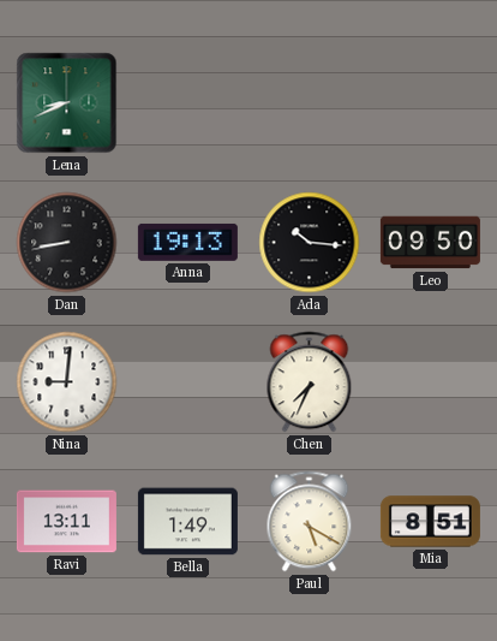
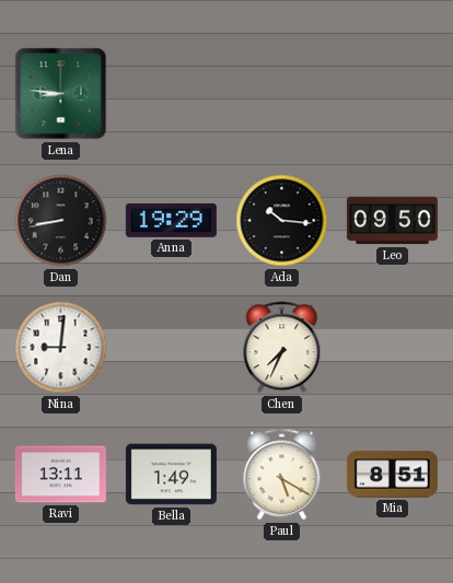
Lena: 8:41 -> 8:46 (61, 94)
Anna: 19:13 -> 19:29 (171, 220)
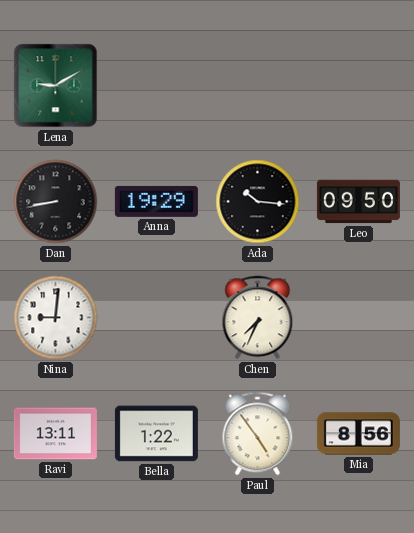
Lena: 8:46 -> 9:10 (56, 86)
Bella: 1:49 -> 1:22 (156, 434)
Paul: 5:20 -> 4:54 (258, 434)
Mia: 8:51 -> 8:56 (358, 434)
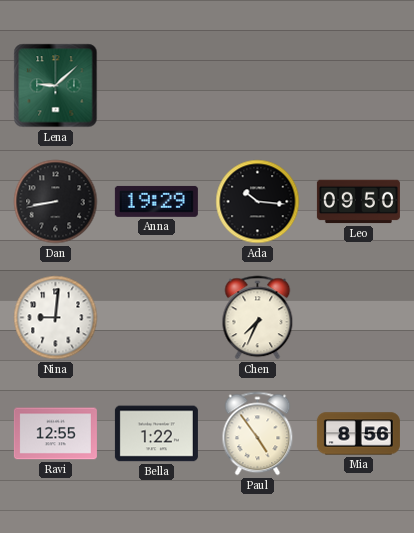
Lena: 9:10 -> 9:08 (56, 86)
Ravi: 13:11 -> 12:55 (55, 434)
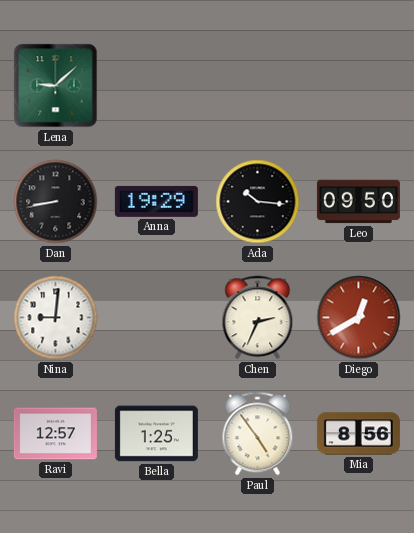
Chen: 7:34 -> 2:34 (258, 318)
Diego: none -> 12:40 (359, 318)
Ravi: 12:55 -> 12:57 (55, 434)
Bella: 1:22 -> 1:25 (156, 434)
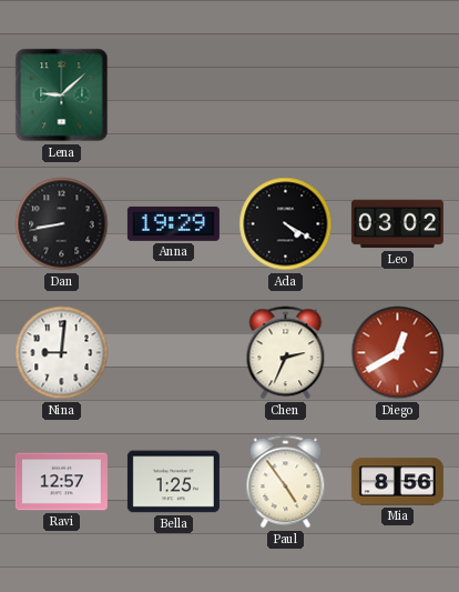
Ada: 10:16 -> 4:20 (286, 224)
Leo: 09:50 -> 03:02 (397, 224)
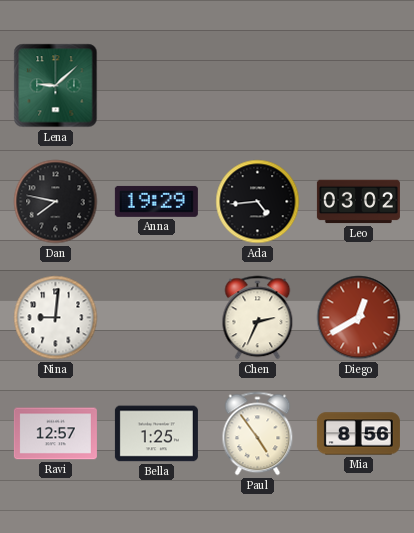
Dan: 8:43 -> 7:47 (56, 202)
Ada: 4:20 -> 4:44 (258, 202)
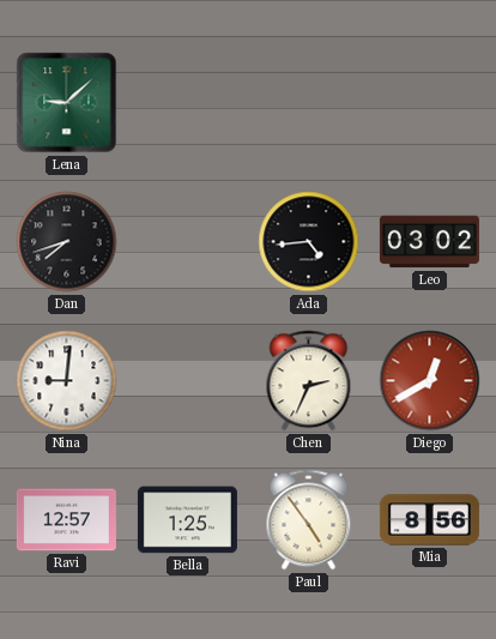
Dan: 7:47 -> 7:42 (67, 242)
Anna: 19:29 -> none (156, 201)
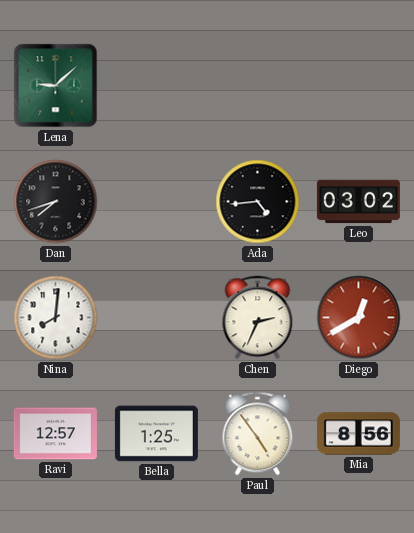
Nina: 9:01 -> 8:01 (56, 318)
